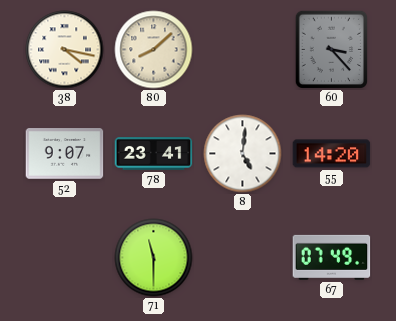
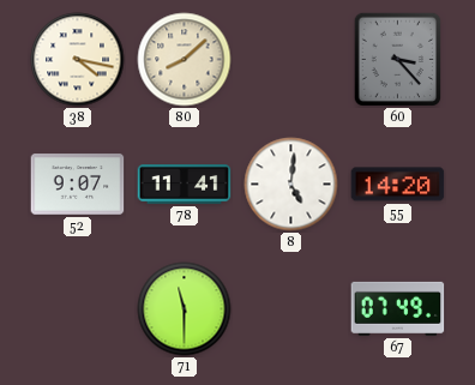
78: 23:41 -> 11:41 (185, 185)
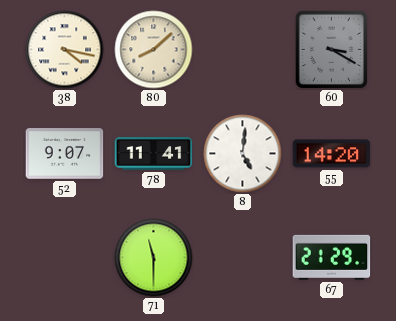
60: 3:23 -> 3:20 (331, 49)
67: 07:49 -> 21:29 (332, 257)
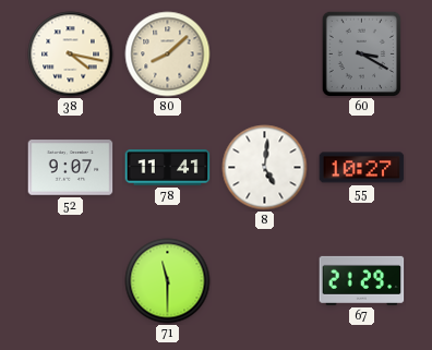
55: 14:20 -> 10:27 (362, 168)
